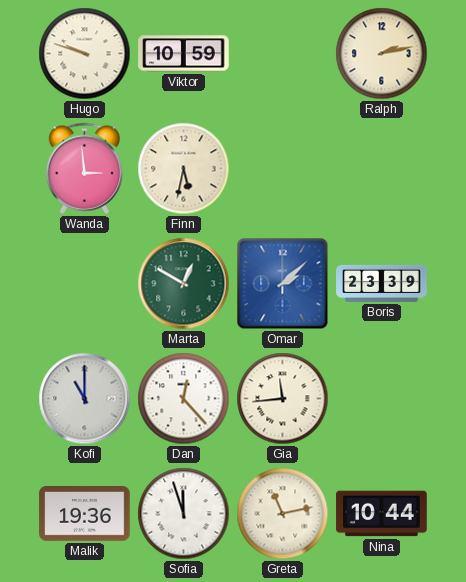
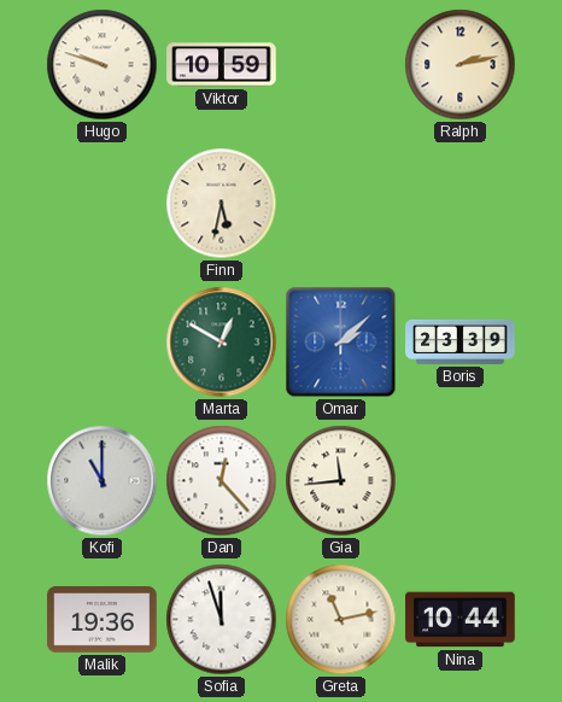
Wanda: 2:59 -> none (85, 168)
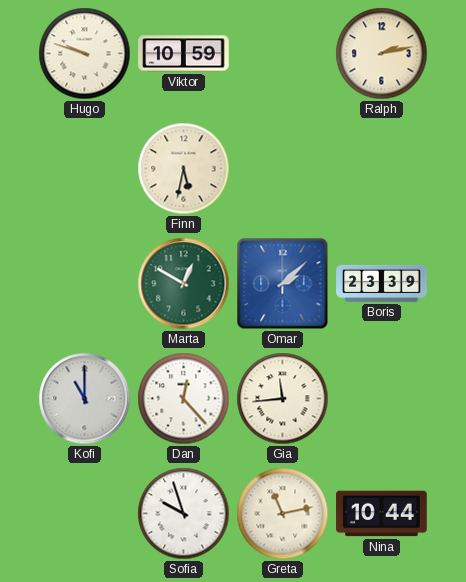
Malik: 19:36 -> none (103, 620)
Sofia: 11:57 -> 9:57 (184, 514)
